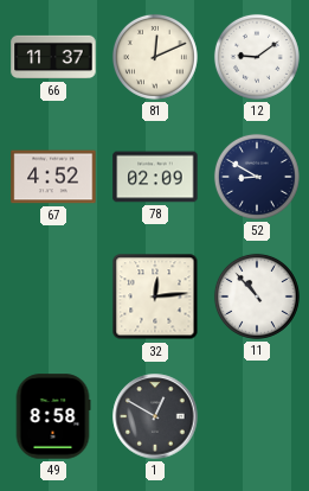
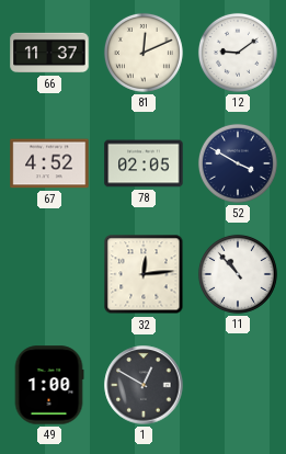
78: 02:09 -> 02:05 (144, 163)
52: 8:50 -> 3:50 (238, 163)
49: 8:58 -> 1:00 (49, 385)
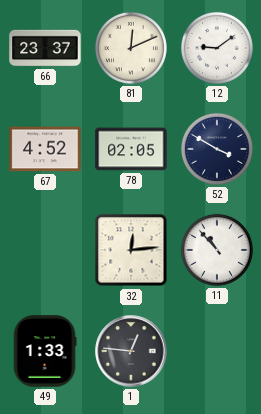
66: 11:37 -> 23:37 (45, 48)
49: 1:00 -> 1:33 (45, 351)
1: 12:50 -> 12:46 (131, 351)
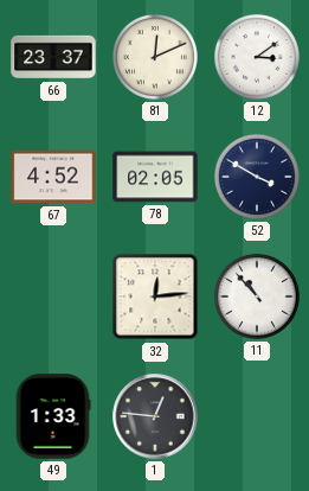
12: 9:09 -> 3:09 (257, 57)
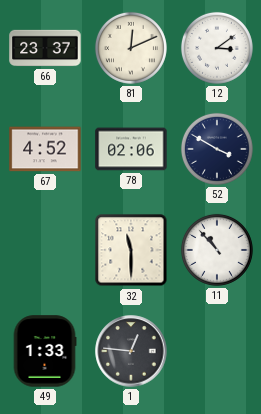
78: 02:05 -> 02:06 (131, 149)
32: 12:14 -> 11:30 (131, 250)
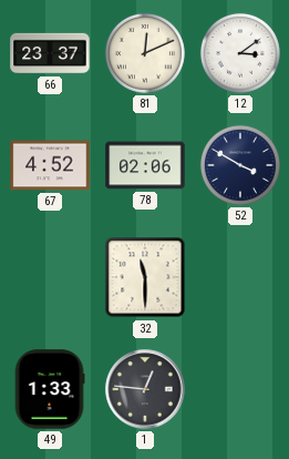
11: 10:53 -> none (217, 250)
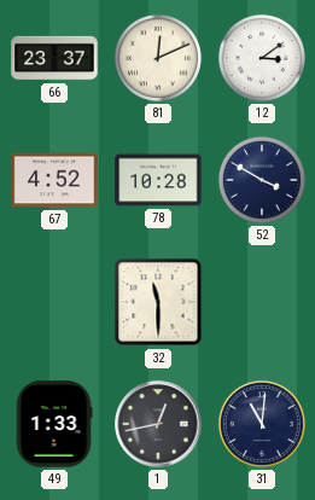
78: 02:06 -> 10:28 (158, 180)
1: 12:46 -> 12:43 (158, 424)
31: none -> 11:01 (262, 424)
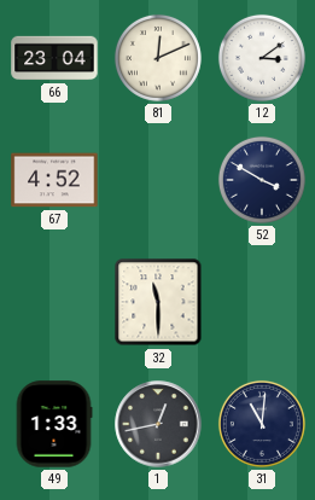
66: 23:37 -> 23:04 (54, 58)
78: 10:28 -> none (158, 180)
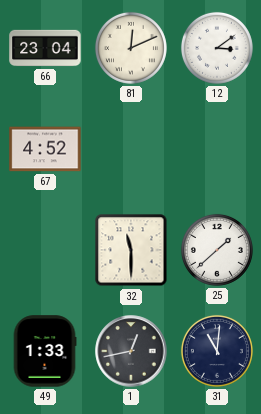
52: 3:50 -> none (262, 180)
25: none -> 1:38 (217, 250)
